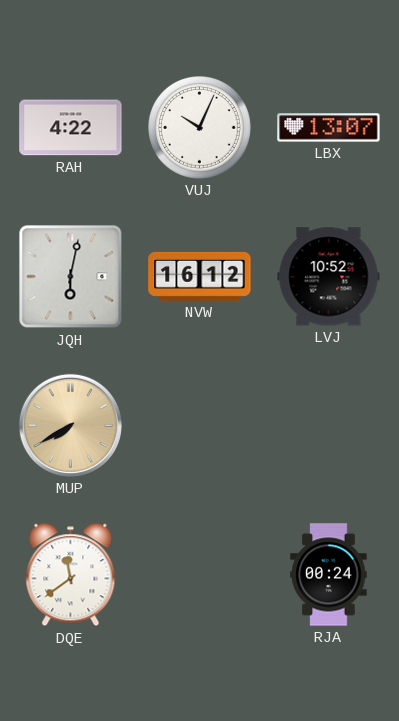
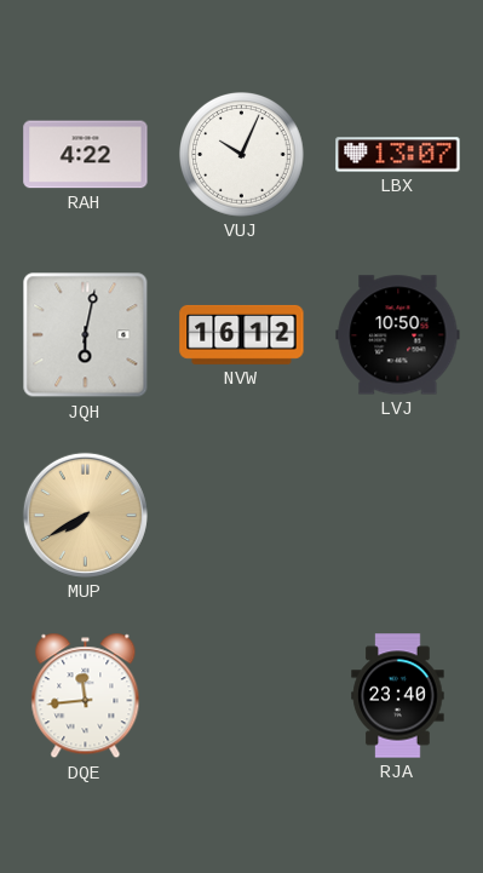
LVJ: 10:52 -> 10:50 (398, 335)
DQE: 11:39 -> 11:44 (86, 696)
RJA: 00:24 -> 23:40 (398, 696)
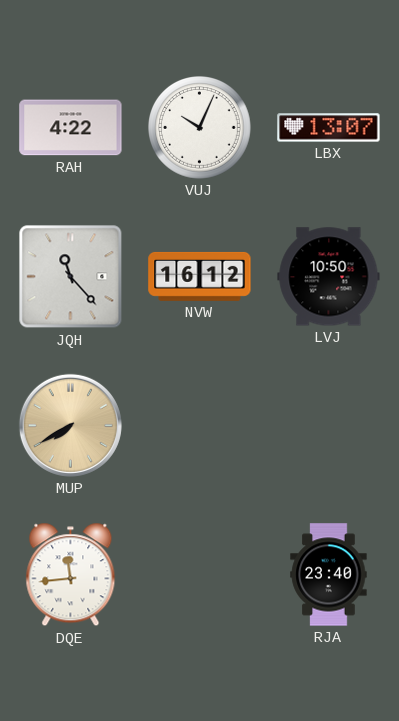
JQH: 6:02 -> 11:23 (71, 277)
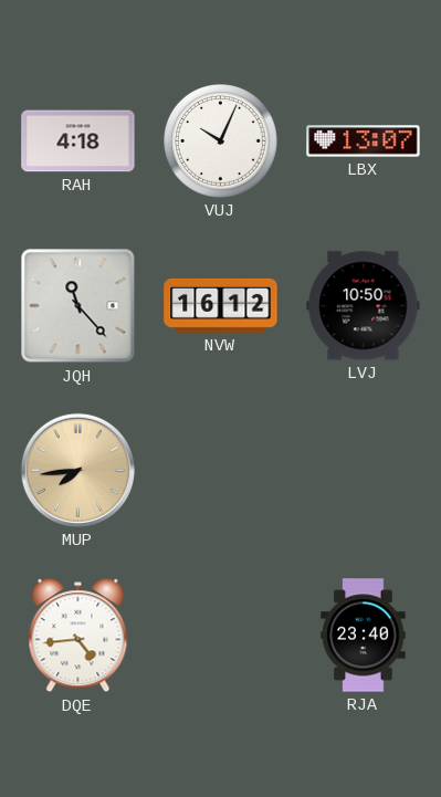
RAH: 4:22 -> 4:18 (78, 141)
MUP: 7:40 -> 7:44 (77, 470)
DQE: 11:44 -> 4:44 (78, 636)
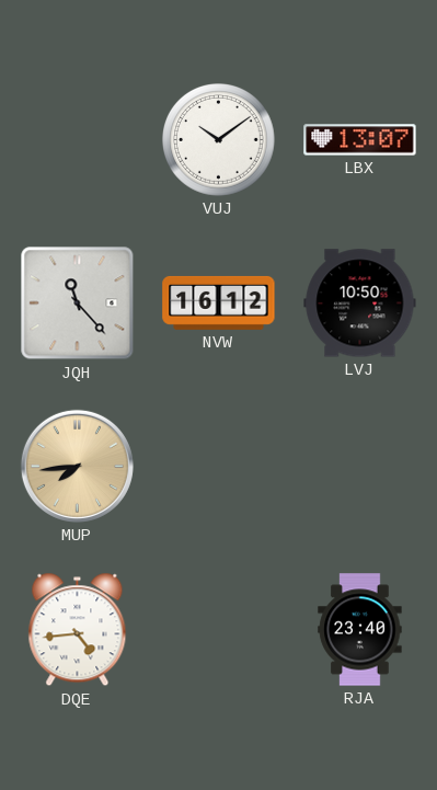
RAH: 4:18 -> none (78, 141)
VUJ: 10:04 -> 10:09 (219, 140)
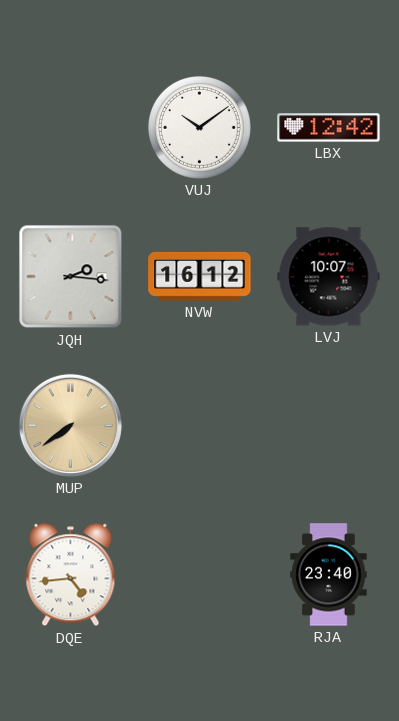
LBX: 13:07 -> 12:42 (329, 128)
JQH: 11:23 -> 2:16 (71, 277)
LVJ: 10:50 -> 10:07 (329, 277)
MUP: 7:44 -> 7:39 (70, 425)
